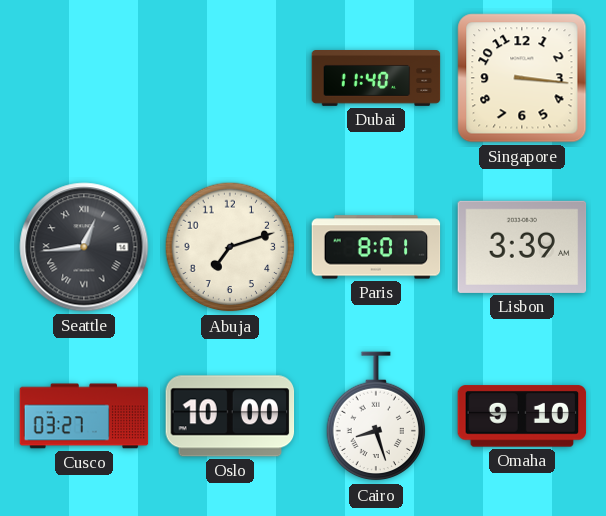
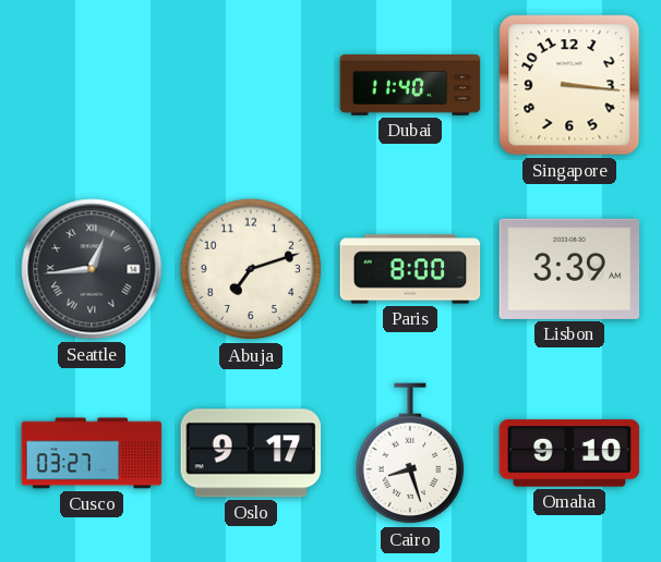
Paris: 8:01 -> 8:00 (410, 269)
Oslo: 10:00 -> 9:17 (251, 453)
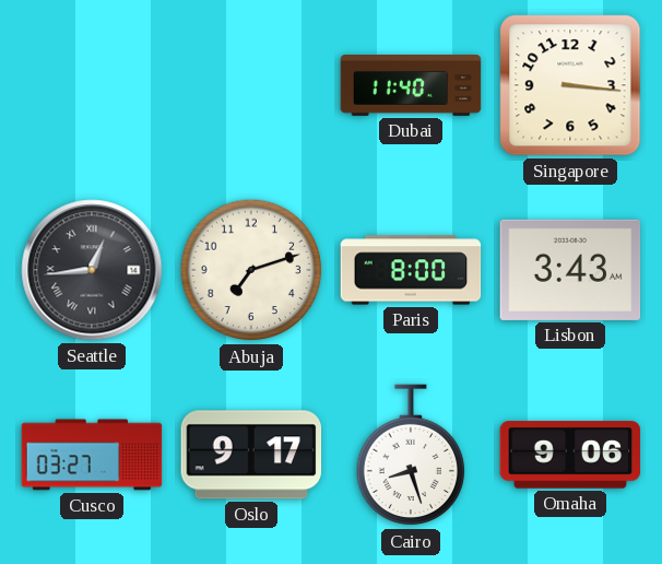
Lisbon: 3:39 -> 3:43 (570, 270)
Omaha: 9:10 -> 9:06 (570, 455)
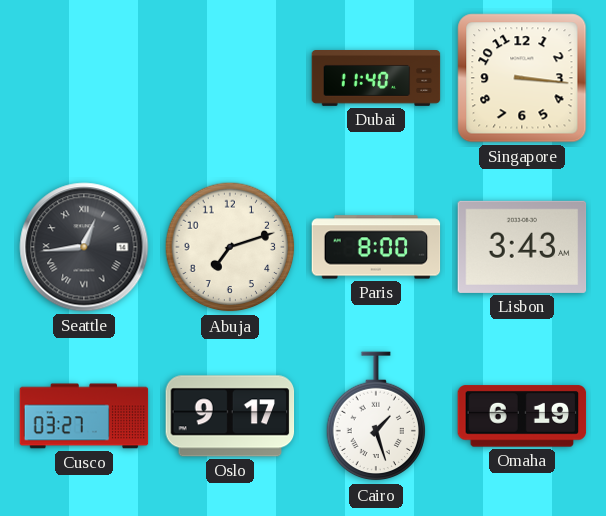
Cairo: 8:27 -> 1:27 (375, 417)
Omaha: 9:06 -> 6:19 (522, 416)
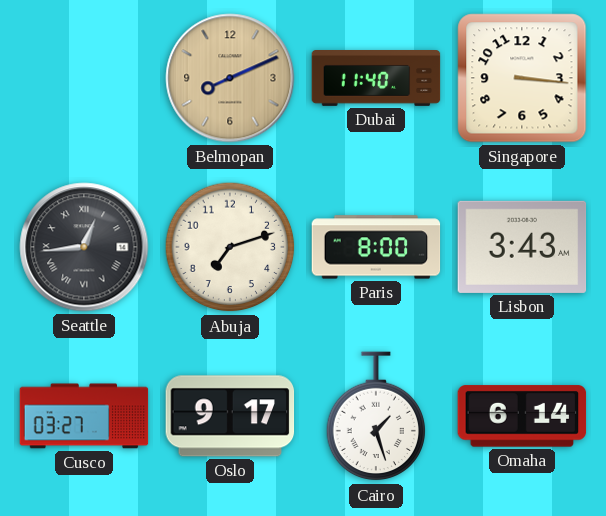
Belmopan: none -> 8:11 (230, 78)
Omaha: 6:19 -> 6:14 (522, 416)
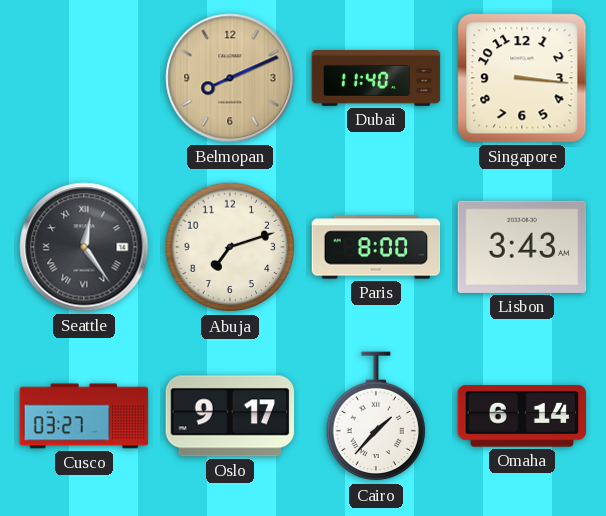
Seattle: 12:44 -> 12:24 (84, 247)
Cairo: 1:27 -> 1:37 (375, 417)
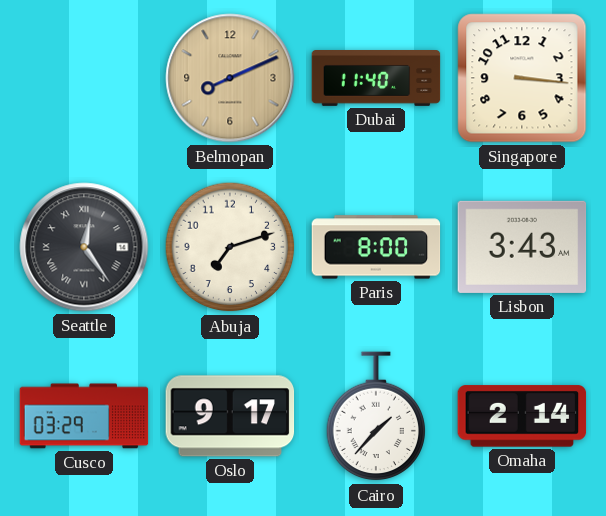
Cusco: 03:27 -> 03:29 (84, 416)
Omaha: 6:14 -> 2:14 (522, 416)
